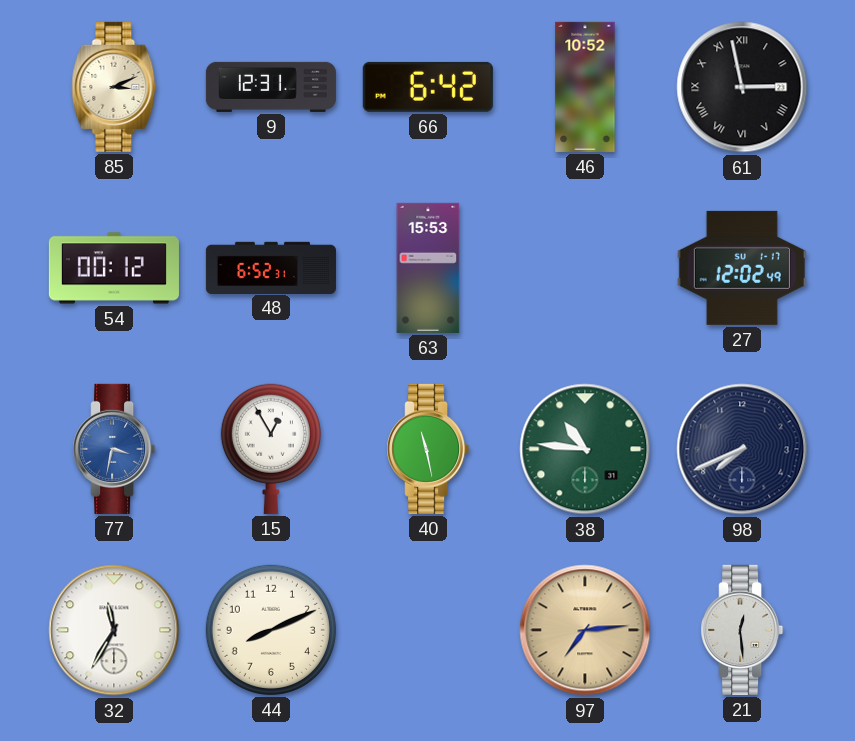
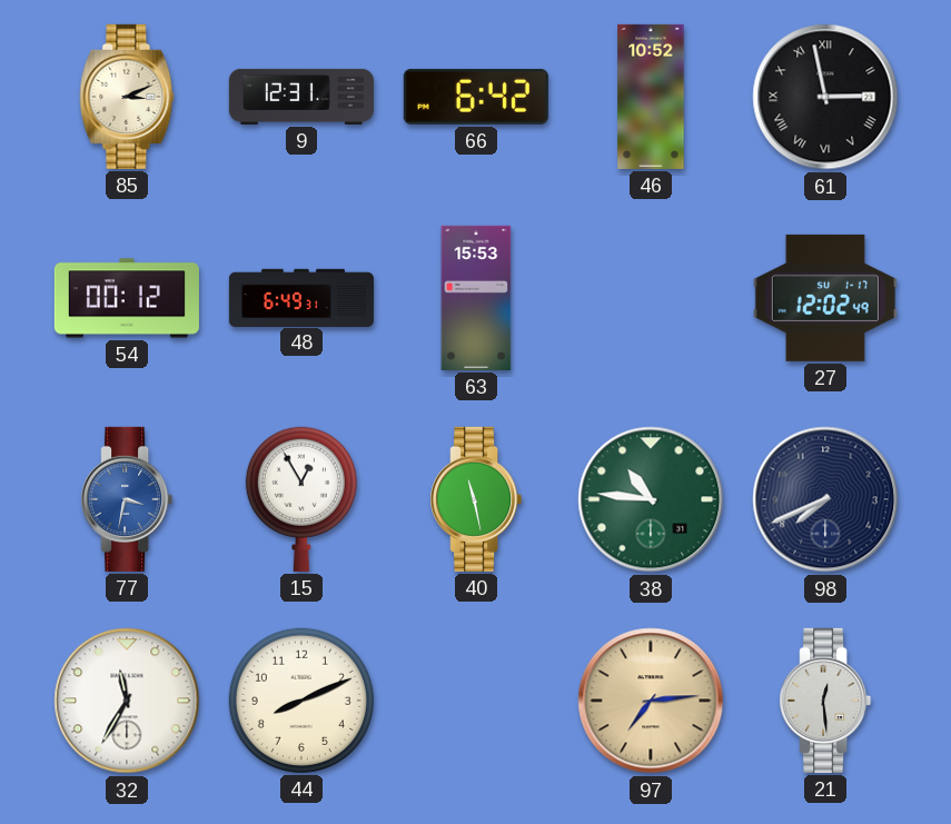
48: 6:52 -> 6:49 (301, 297)
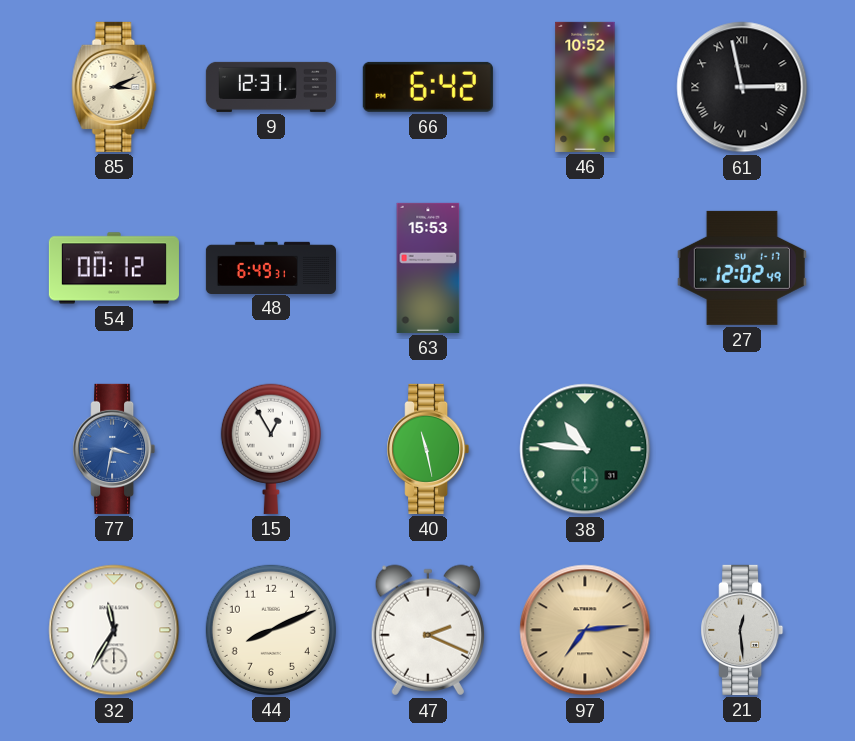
98: 7:41 -> none (825, 499)
47: none -> 2:19 (428, 630)
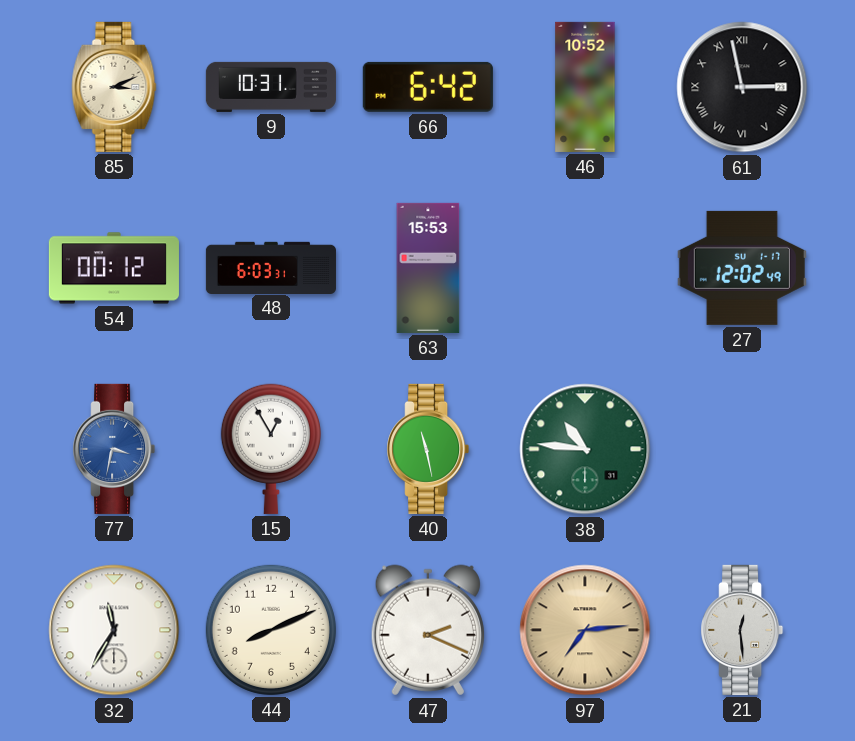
9: 12:31 -> 10:31 (271, 87)
48: 6:49 -> 6:03 (271, 267)
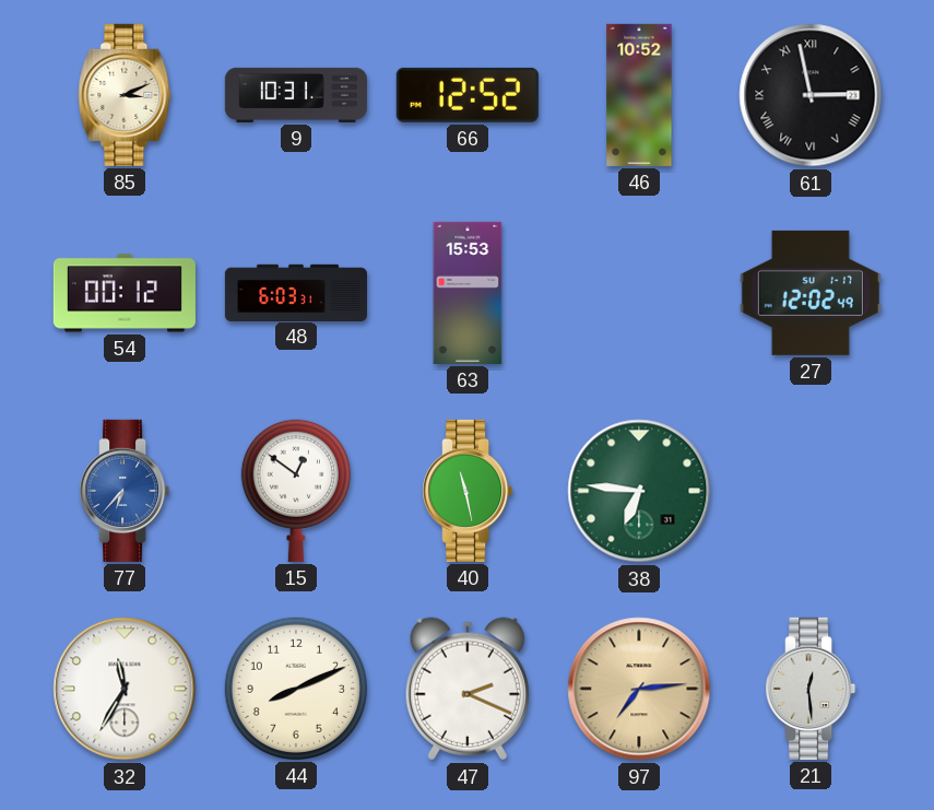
66: 6:42 -> 12:52 (468, 95)
77: 3:32 -> 6:37 (125, 491)
15: 12:55 -> 12:51 (296, 491)
38: 10:46 -> 6:46 (639, 491)
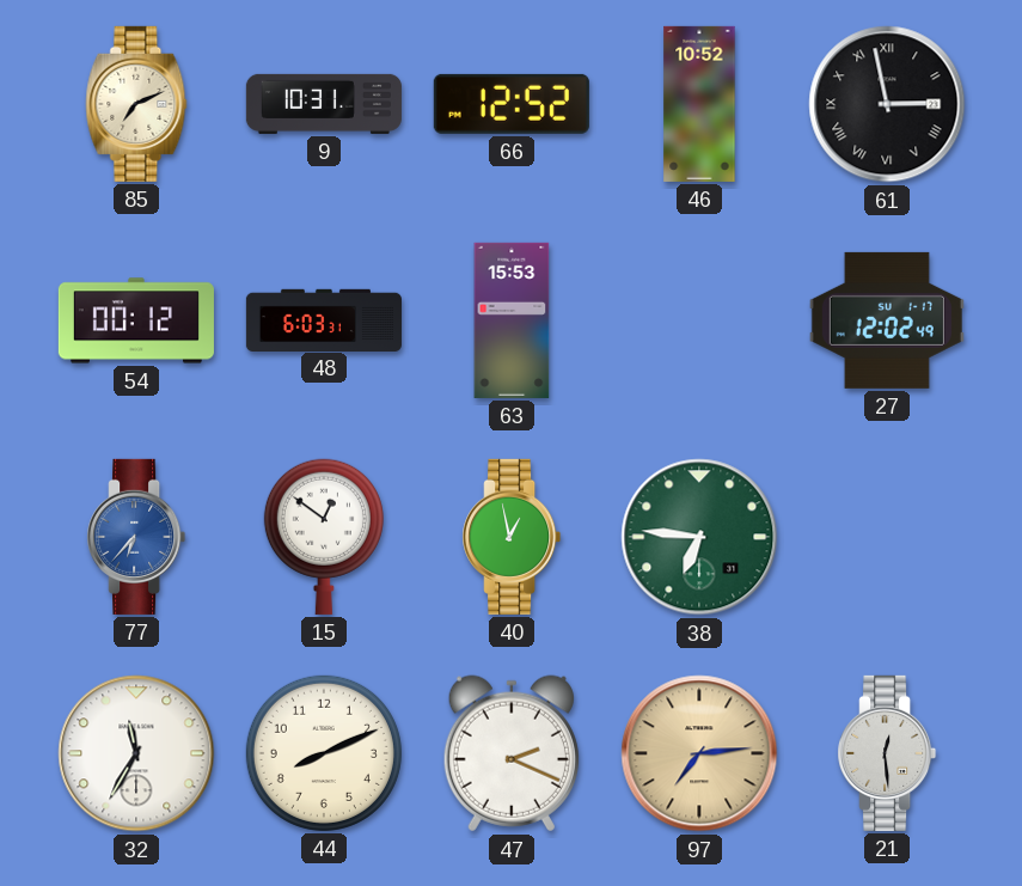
85: 3:11 -> 7:11 (136, 104)
40: 11:28 -> 12:58 (512, 537)
